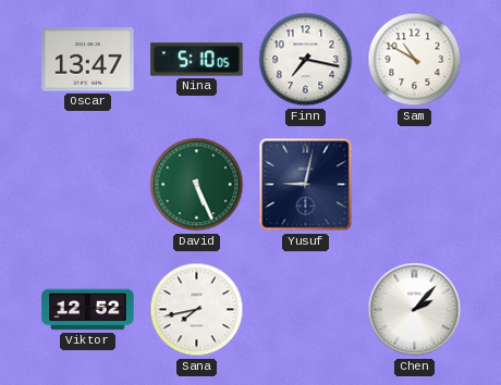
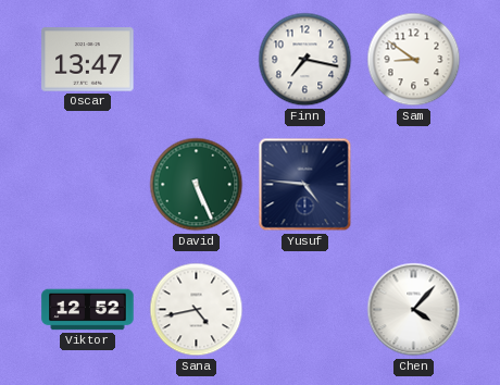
Nina: 5:10 -> none (197, 60)
Sam: 10:50 -> 8:51 (414, 60)
Yusuf: 9:02 -> 4:46 (305, 185)
Sana: 7:43 -> 4:43 (197, 310)
Chen: 2:07 -> 4:07 (414, 310)
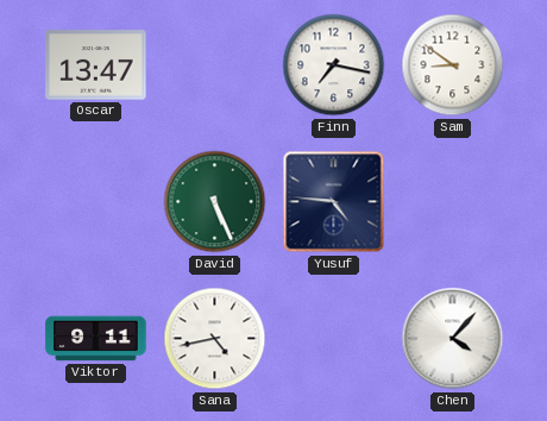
Viktor: 12:52 -> 9:11 (96, 339)
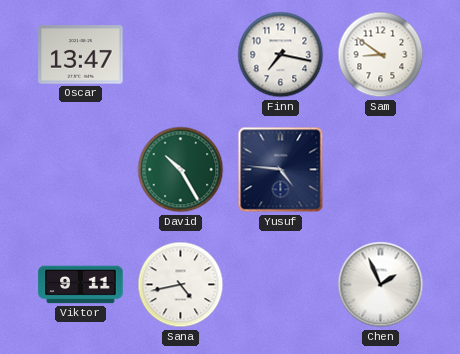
David: 5:26 -> 10:25 (181, 170)
Chen: 4:07 -> 1:56 (381, 285)
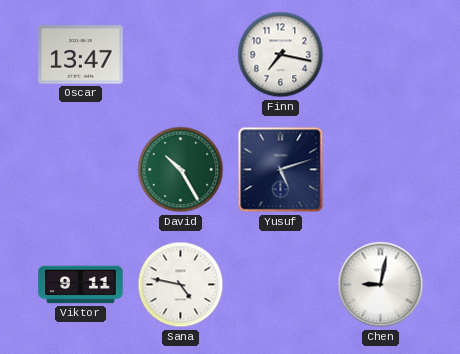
Sam: 8:51 -> none (381, 55)
Yusuf: 4:46 -> 5:12 (281, 170)
Sana: 4:43 -> 4:47 (181, 285)
Chen: 1:56 -> 9:02 (381, 285)
